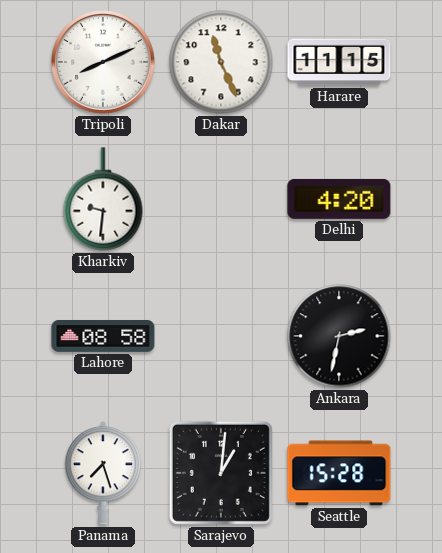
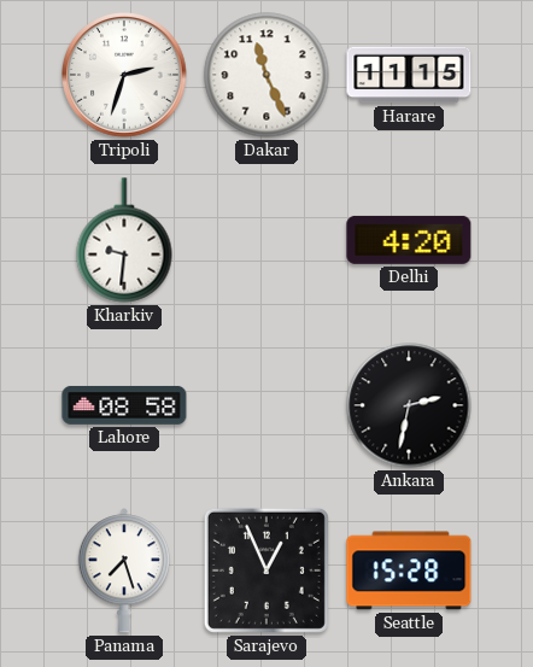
Tripoli: 8:11 -> 2:33 (125, 76)
Sarajevo: 1:01 -> 12:56 (266, 571)
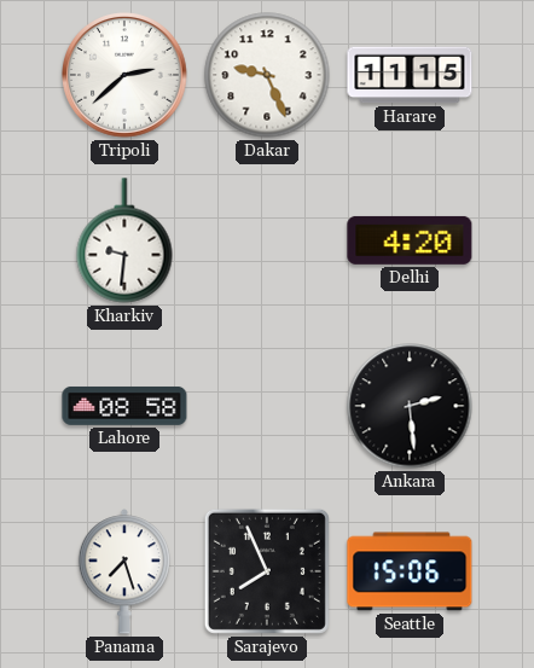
Tripoli: 2:33 -> 2:38 (126, 76)
Dakar: 11:26 -> 9:26 (267, 75)
Ankara: 2:32 -> 2:29 (410, 406)
Sarajevo: 12:56 -> 7:56 (267, 571)
Seattle: 15:28 -> 15:06 (410, 571)
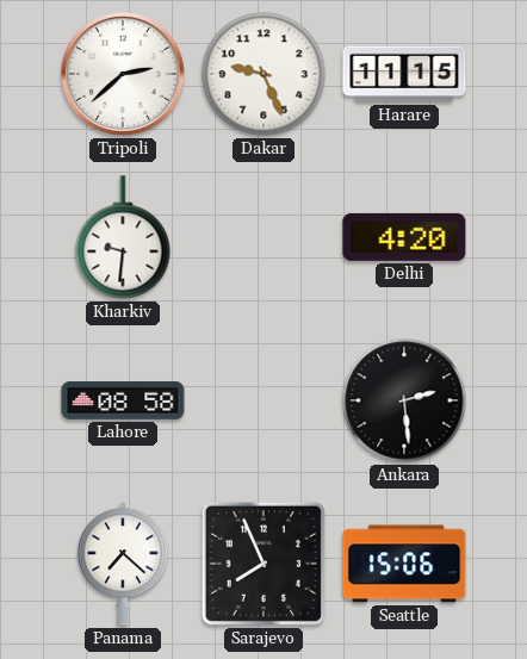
Panama: 7:27 -> 7:22 (123, 564)
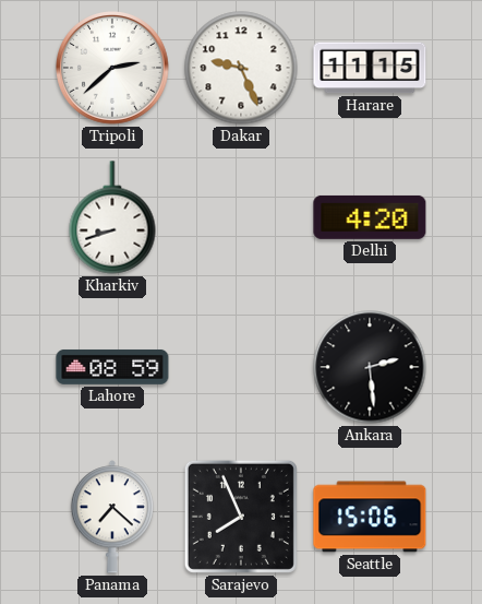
Kharkiv: 9:31 -> 8:42 (112, 217)
Lahore: 08:58 -> 08:59 (112, 367)
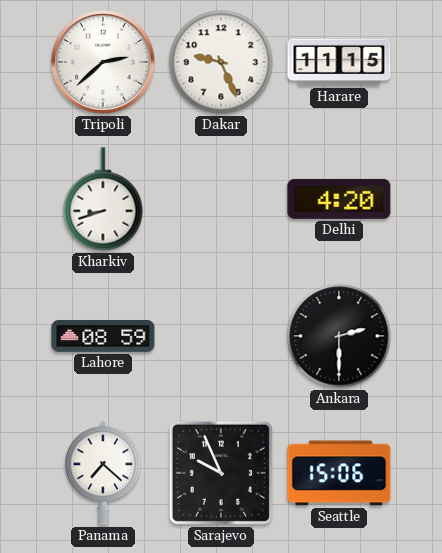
Ankara: 2:29 -> 2:30 (339, 336)
Sarajevo: 7:56 -> 9:56 (221, 473)
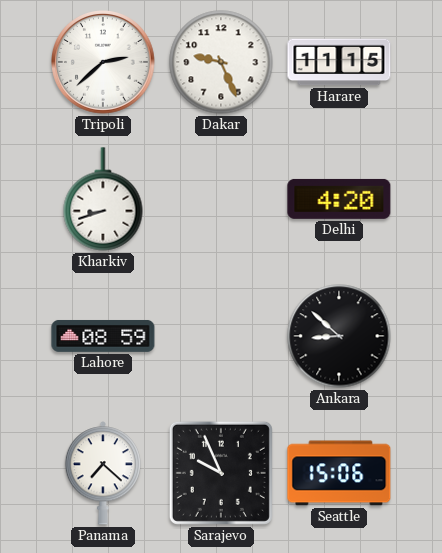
Ankara: 2:30 -> 8:52 (339, 336)
